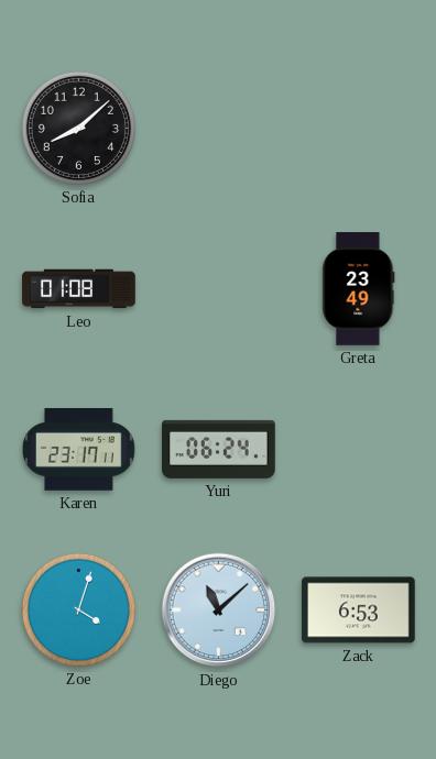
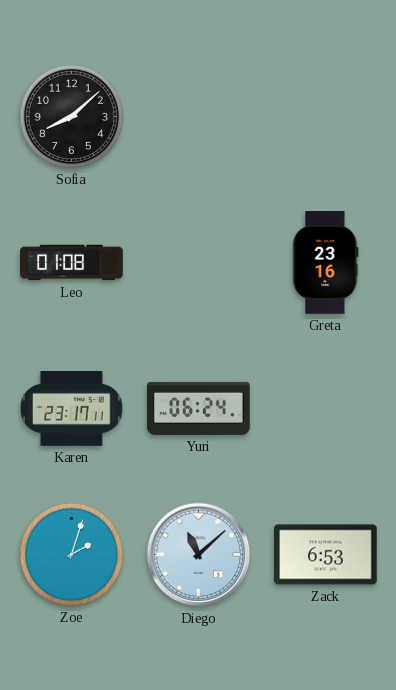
Greta: 23:49 -> 23:16 (326, 263)
Zoe: 4:03 -> 2:03 (71, 554)
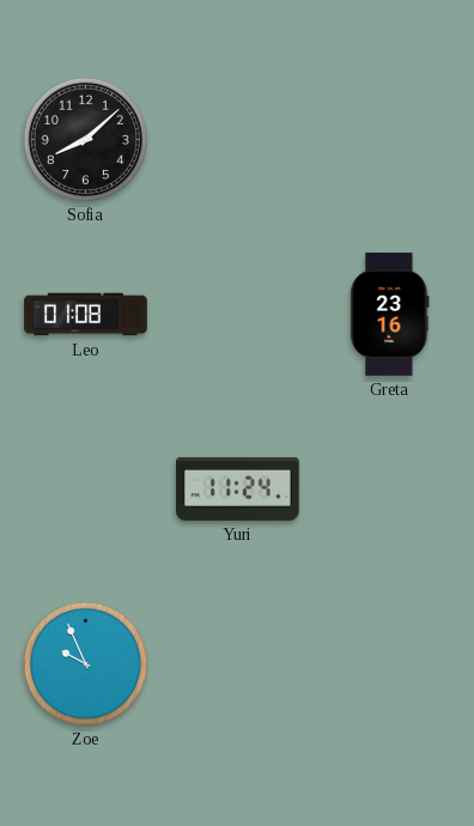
Karen: 23:17 -> none (71, 409)
Yuri: 06:24 -> 11:24 (238, 488)
Zoe: 2:03 -> 9:56 (85, 663)
Diego: 11:08 -> none (199, 555)
Zack: 6:53 -> none (326, 555)
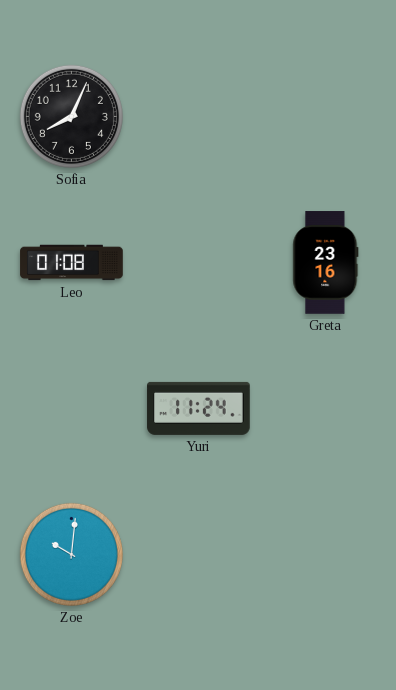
Sofia: 8:08 -> 8:04 (71, 116)
Zoe: 9:56 -> 10:01 (71, 554)
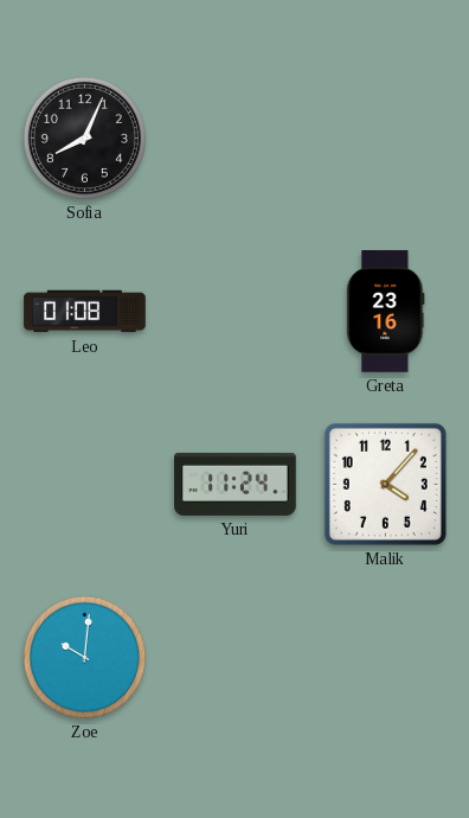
Malik: none -> 4:07 (385, 484)
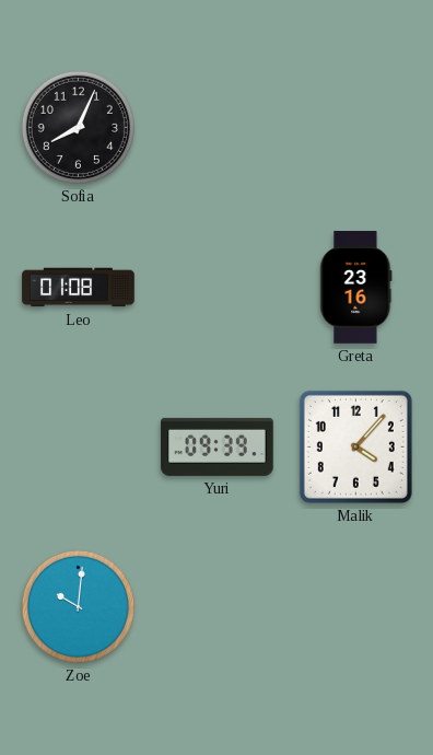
Yuri: 11:24 -> 09:39 (218, 446)
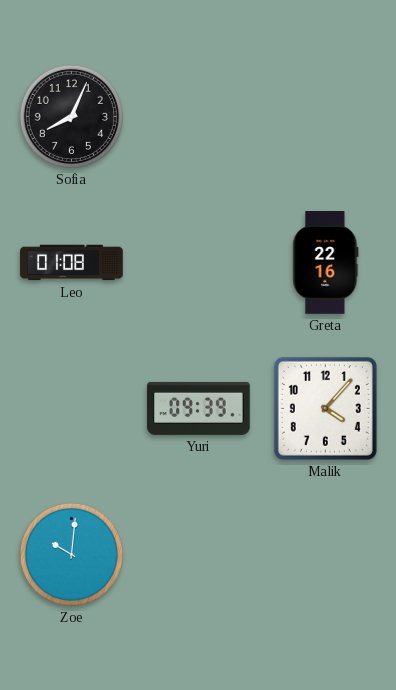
Greta: 23:16 -> 22:16 (326, 263)
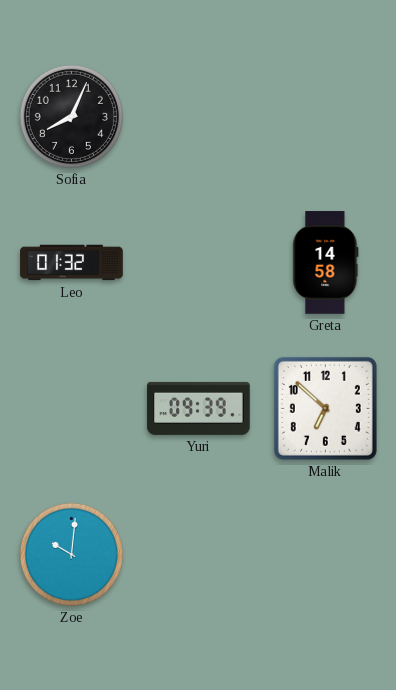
Leo: 01:08 -> 01:32 (72, 263)
Greta: 22:16 -> 14:58 (326, 263)
Malik: 4:07 -> 6:52 (325, 408)
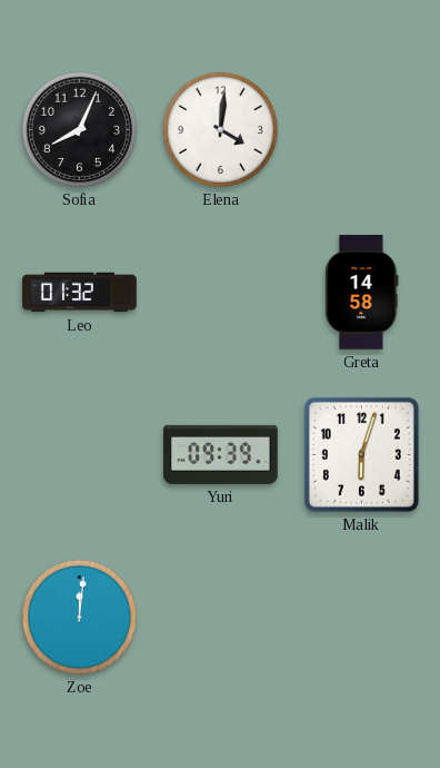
Elena: none -> 4:01 (220, 129)
Malik: 6:52 -> 6:03 (361, 454)
Zoe: 10:01 -> 12:01 (79, 617)
